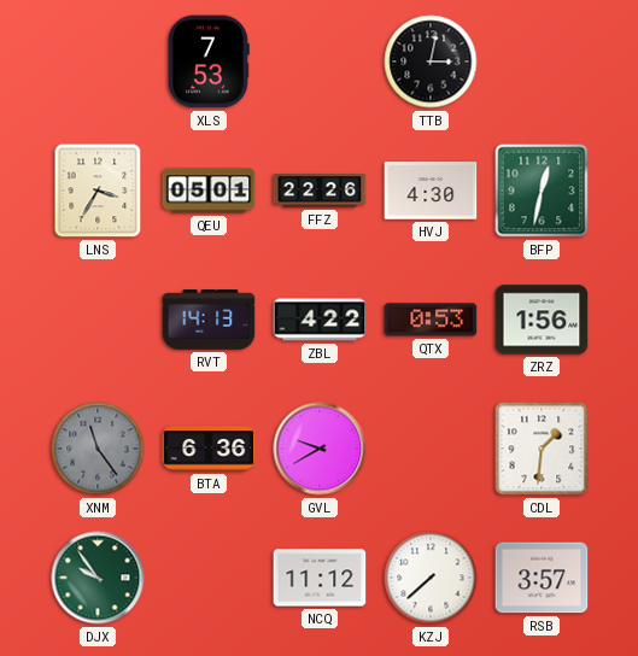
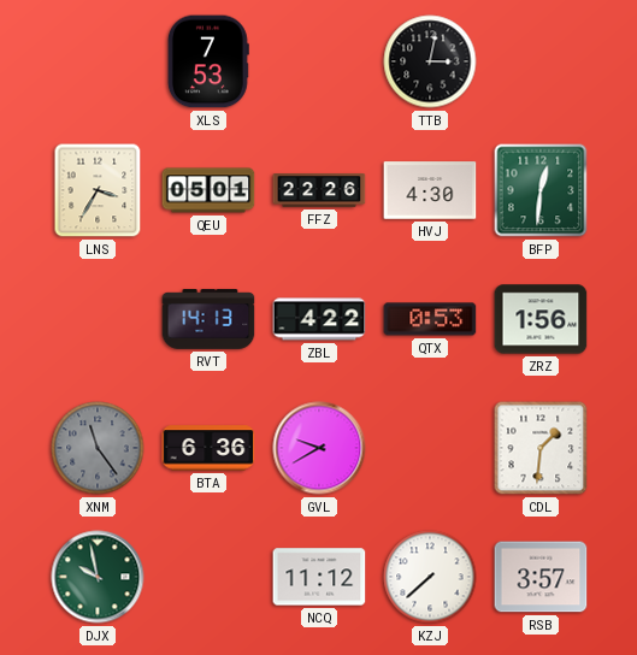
BFP: 12:32 -> 12:31 (541, 190)
DJX: 9:54 -> 9:58 (98, 577)
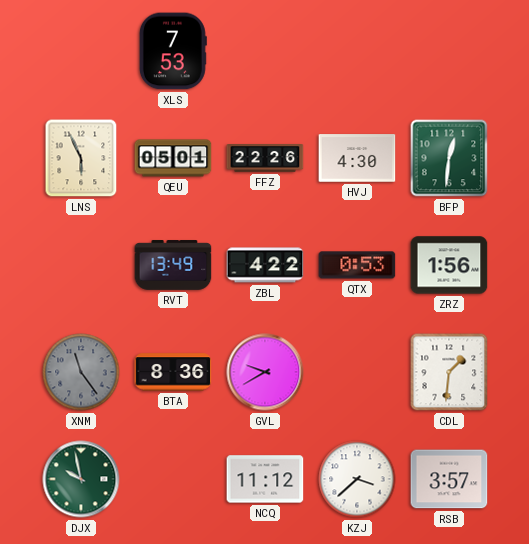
TTB: 3:02 -> none (430, 61)
LNS: 3:35 -> 5:56 (81, 158)
RVT: 14:13 -> 13:49 (173, 265)
BTA: 6:36 -> 8:36 (173, 372)
KZJ: 7:38 -> 3:38 (357, 479)
